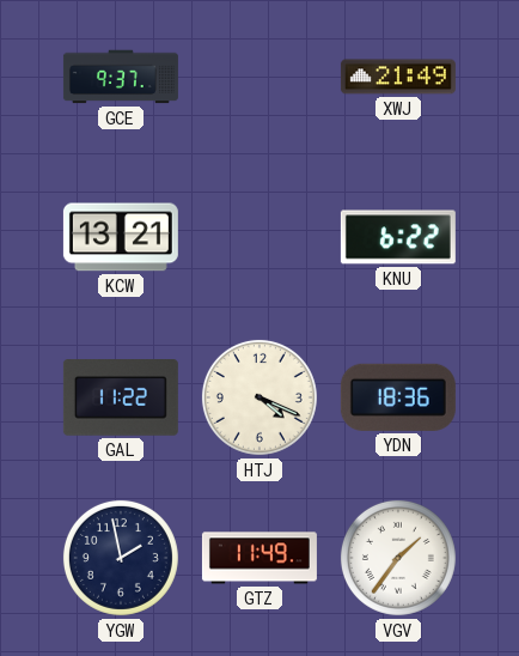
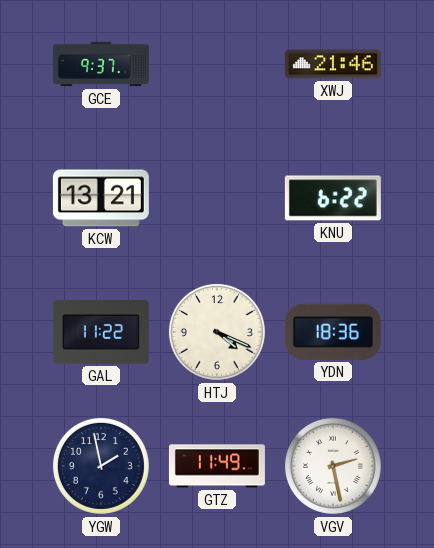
XWJ: 21:49 -> 21:46 (333, 64)
VGV: 1:36 -> 2:28 (333, 466)
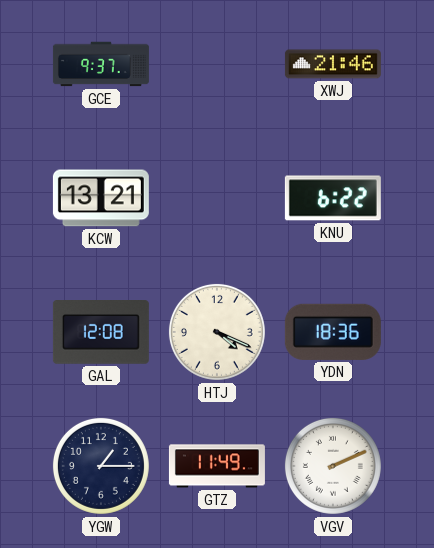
GAL: 11:22 -> 12:08 (101, 332)
YGW: 1:58 -> 1:15 (101, 466)
VGV: 2:28 -> 2:11 (333, 466)
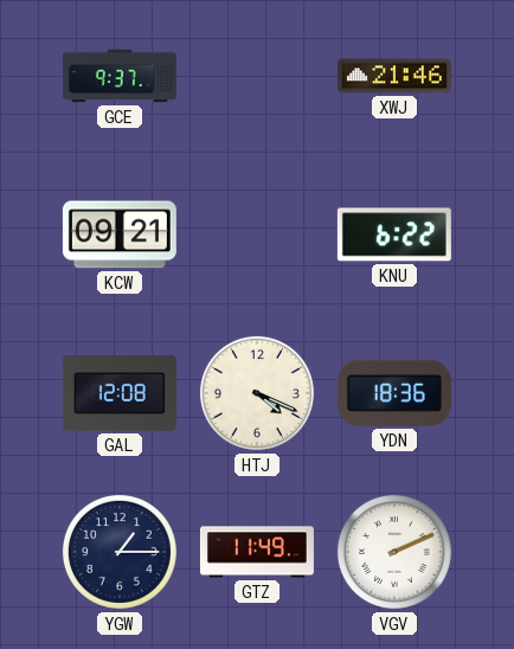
KCW: 13:21 -> 09:21 (120, 234)
